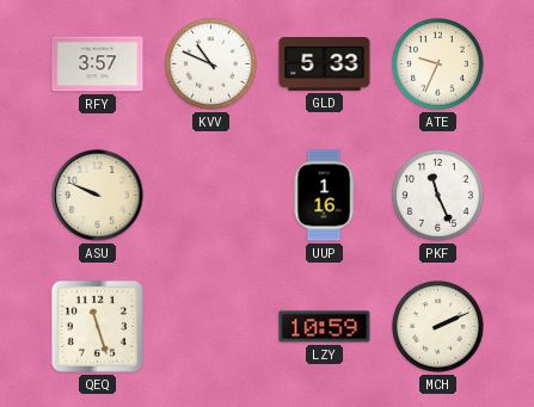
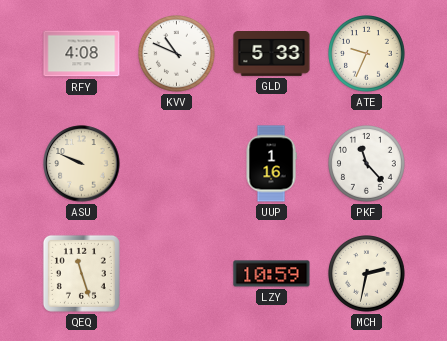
RFY: 3:57 -> 4:08 (82, 54)
PKF: 11:26 -> 11:23 (367, 164)
MCH: 2:11 -> 2:32 (367, 274)
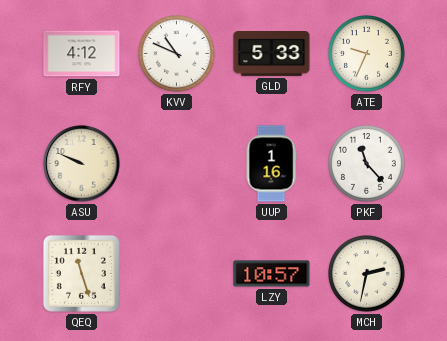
RFY: 4:08 -> 4:12 (82, 54)
LZY: 10:59 -> 10:57 (272, 274)
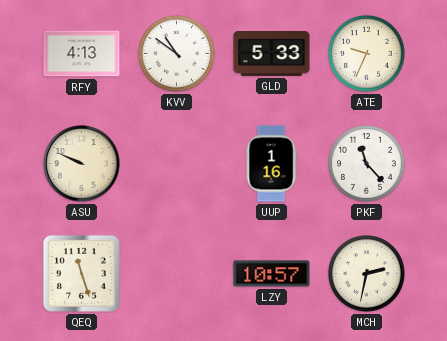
RFY: 4:12 -> 4:13 (82, 54)
KVV: 10:49 -> 10:51 (177, 54)
